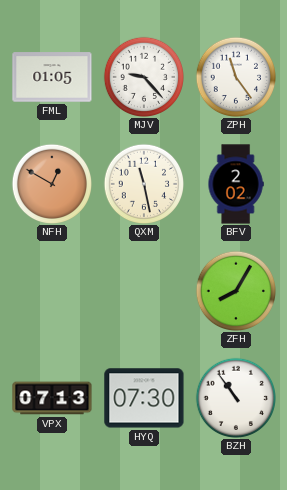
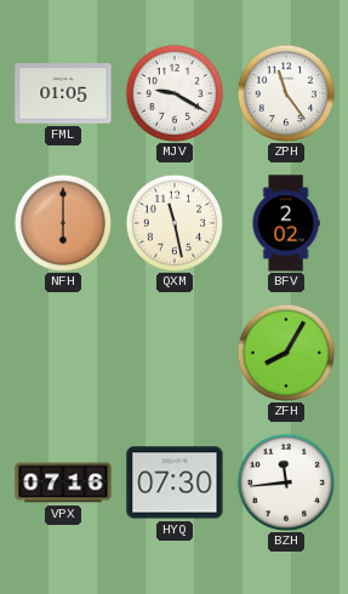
MJV: 9:23 -> 9:20 (173, 92)
NFH: 12:50 -> 6:00 (62, 222)
VPX: 07:13 -> 07:16 (63, 482)
BZH: 10:54 -> 11:44 (285, 481)
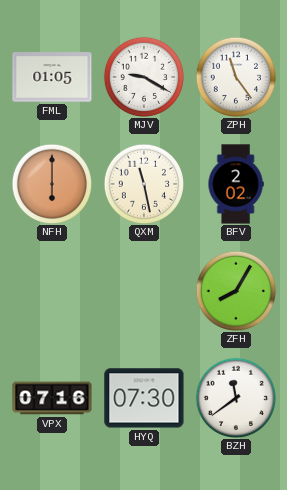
BZH: 11:44 -> 11:39 (235, 397)
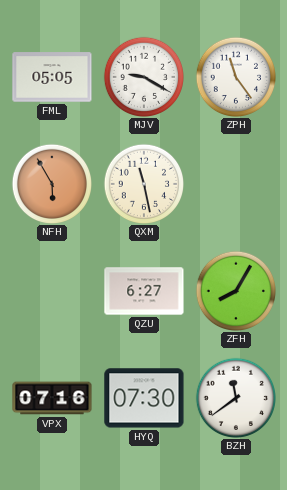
FML: 01:05 -> 05:05 (52, 77)
NFH: 6:00 -> 5:55 (51, 183)
BFV: 2:02 -> none (236, 184)
QZU: none -> 6:27 (144, 291)
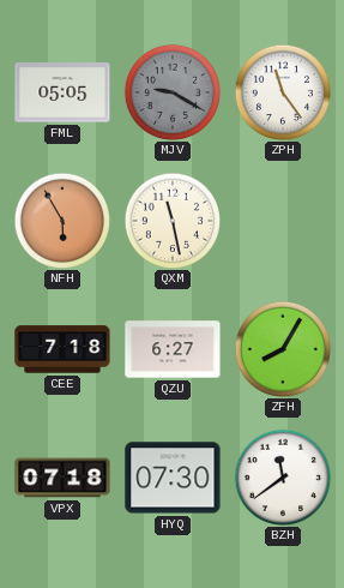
MJV dial: white -> grey (171, 91)
CEE: none -> 7:18 (62, 349)
VPX: 07:16 -> 07:18 (62, 478)
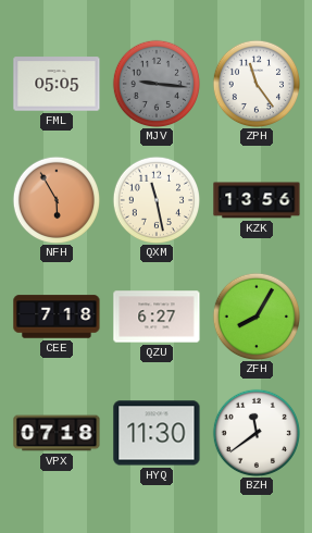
MJV: 9:20 -> 9:16 (155, 83)
KZK: none -> 13:56 (257, 200)
HYQ: 07:30 -> 11:30 (157, 433)
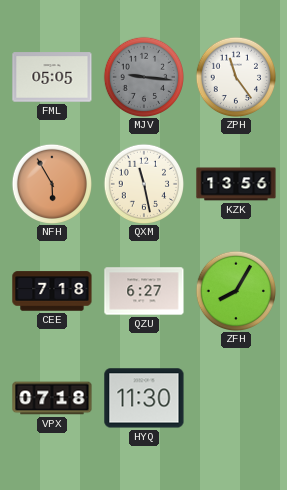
BZH: 11:39 -> none (255, 432)
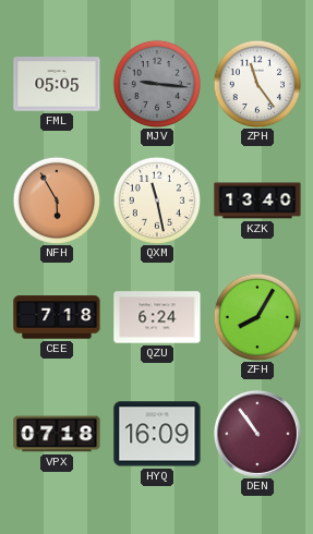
KZK: 13:56 -> 13:40 (257, 201)
QZU: 6:27 -> 6:24 (157, 317)
HYQ: 11:30 -> 16:09 (157, 434)
DEN: none -> 10:54 (257, 434)
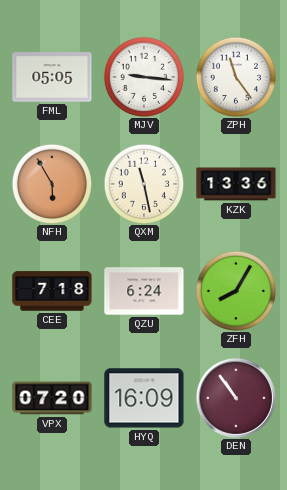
MJV dial: grey -> white (143, 76)
KZK: 13:40 -> 13:36 (236, 184)
VPX: 07:18 -> 07:20 (52, 398)
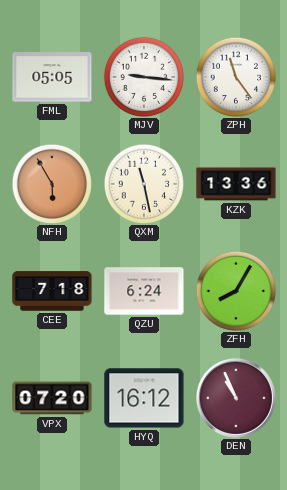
HYQ: 16:09 -> 16:12 (144, 398)
DEN: 10:54 -> 10:56 (236, 398)
